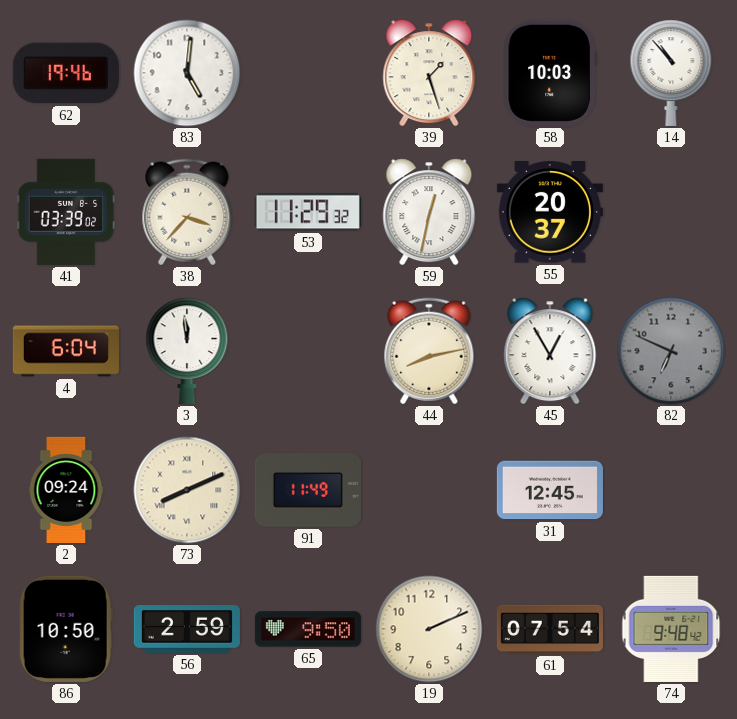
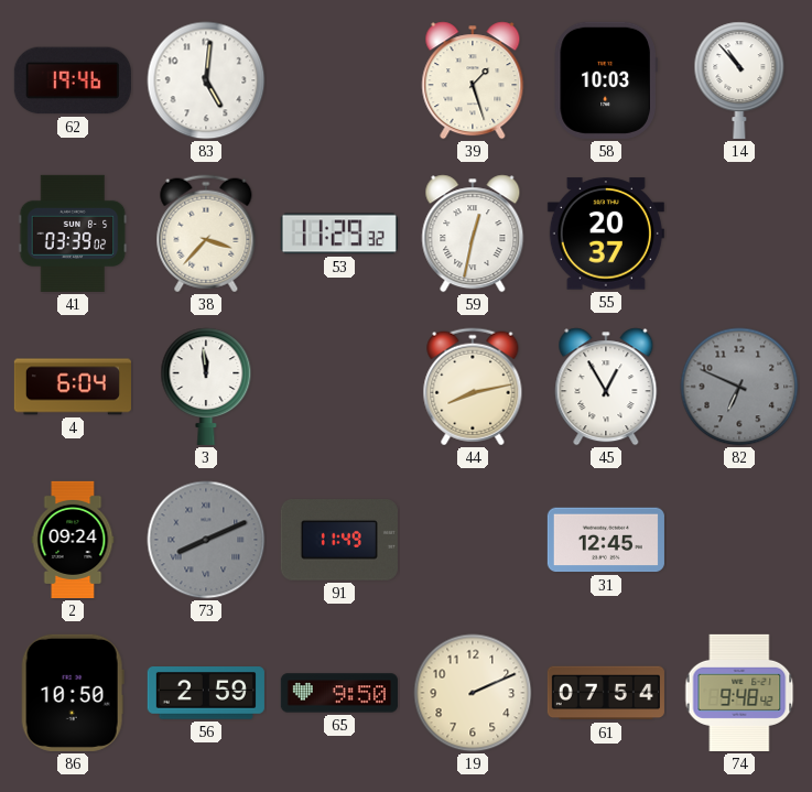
73 dial: cream -> grey (206, 540)
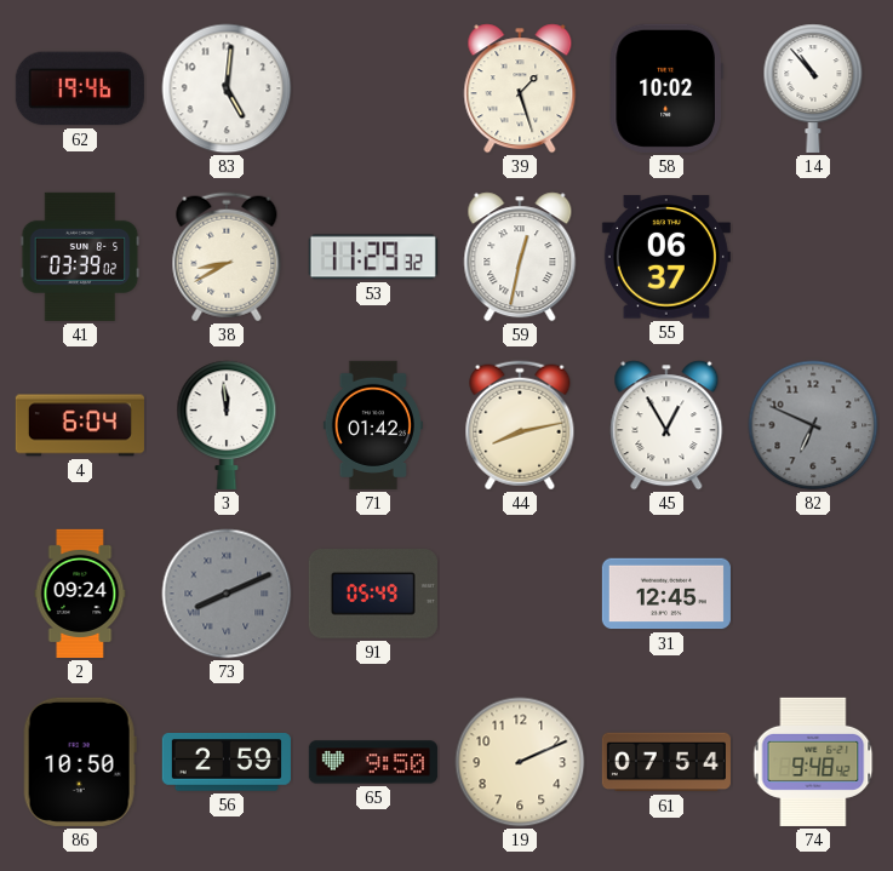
58: 10:03 -> 10:02 (666, 88)
38: 3:37 -> 8:40 (227, 257)
55: 20:37 -> 06:37 (666, 257)
71: none -> 01:42 (373, 425)
91: 11:49 -> 05:49 (373, 594)
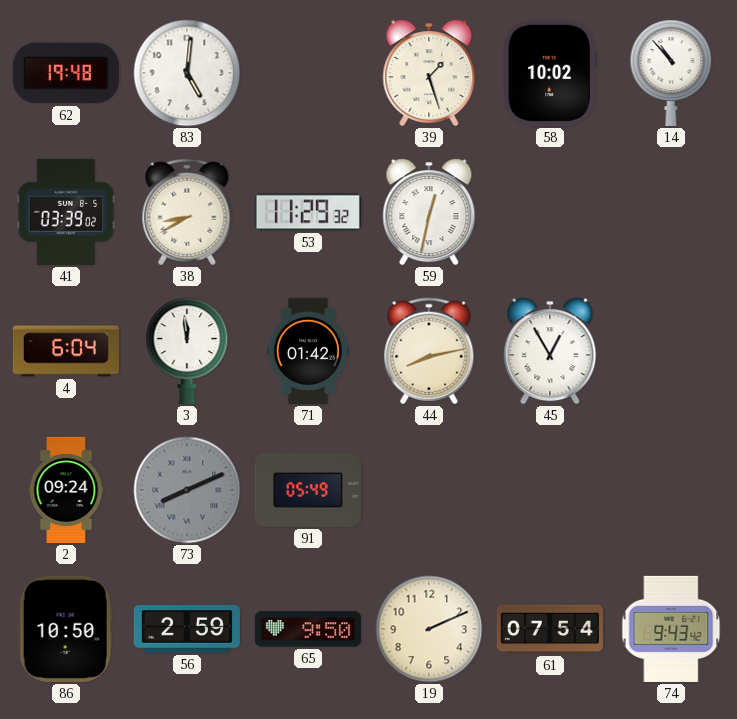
62: 19:46 -> 19:48 (66, 73)
55: 06:37 -> none (666, 257)
82: 6:49 -> none (813, 425)
31: 12:45 -> none (666, 594)
74: 9:48 -> 9:43 (671, 629)
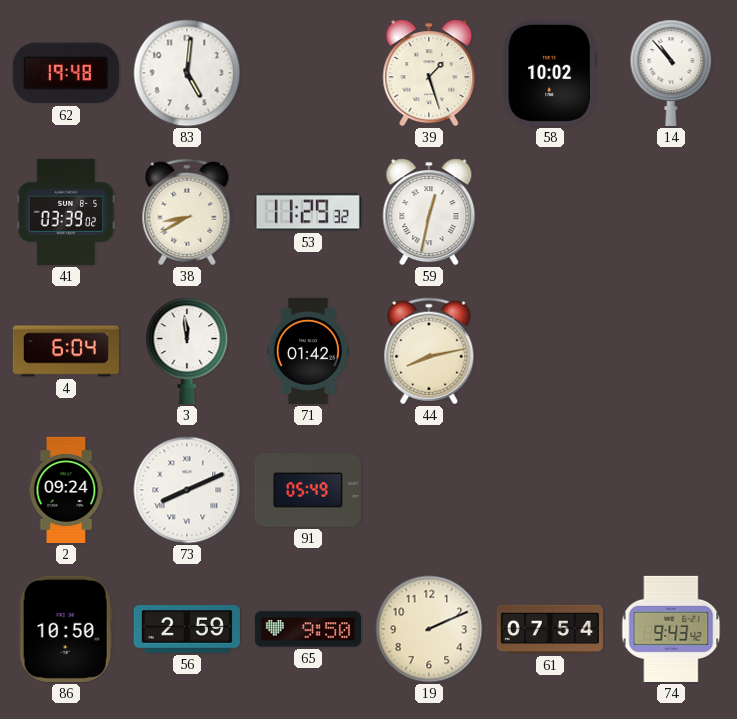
45: 12:55 -> none (550, 351)
73 dial: grey -> white (187, 490)
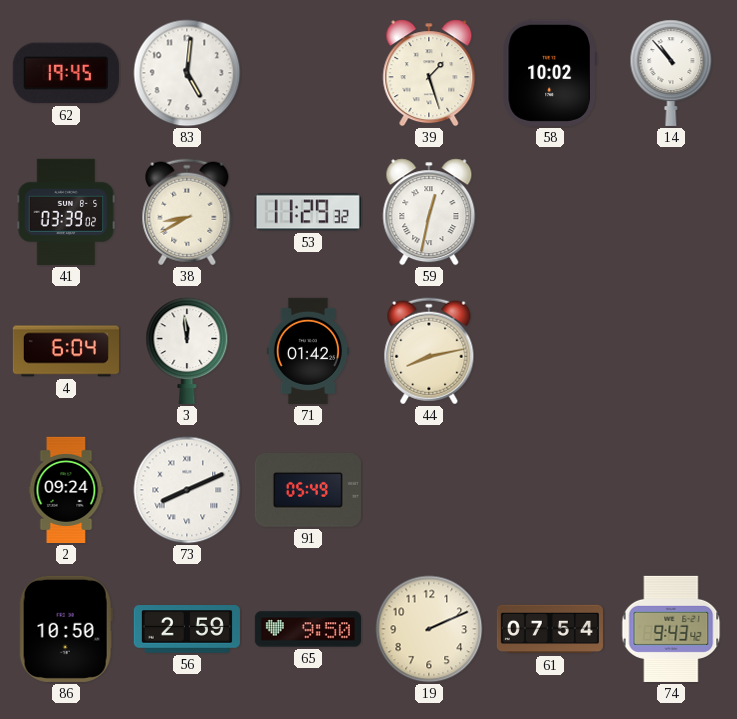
62: 19:48 -> 19:45 (66, 73)
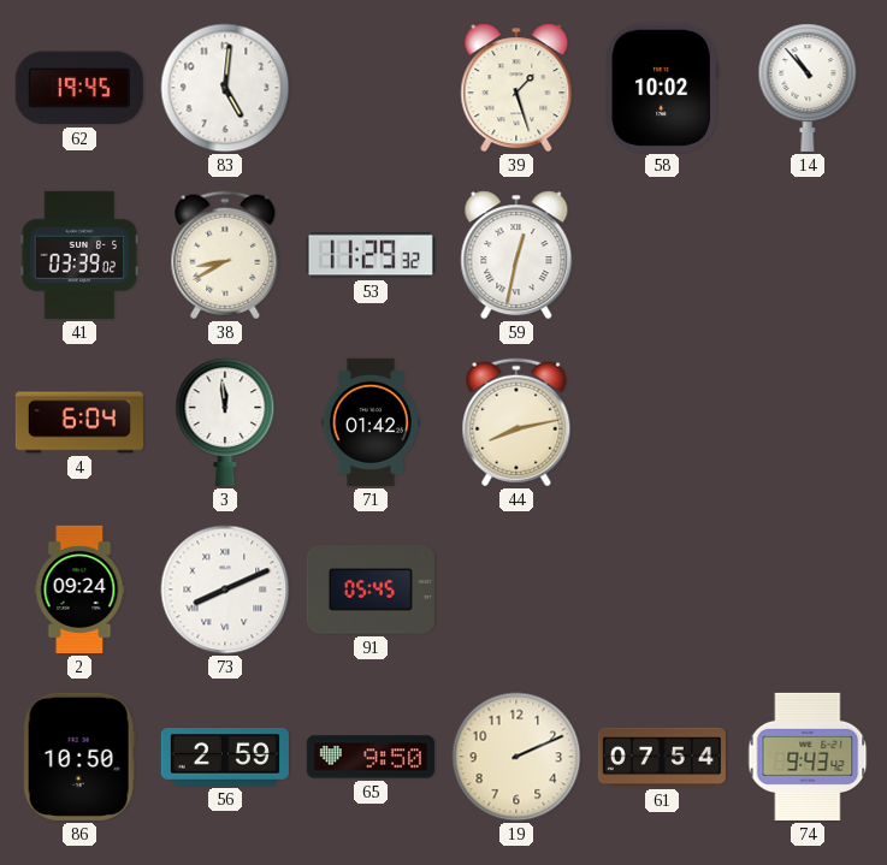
91: 05:49 -> 05:45 (371, 589)
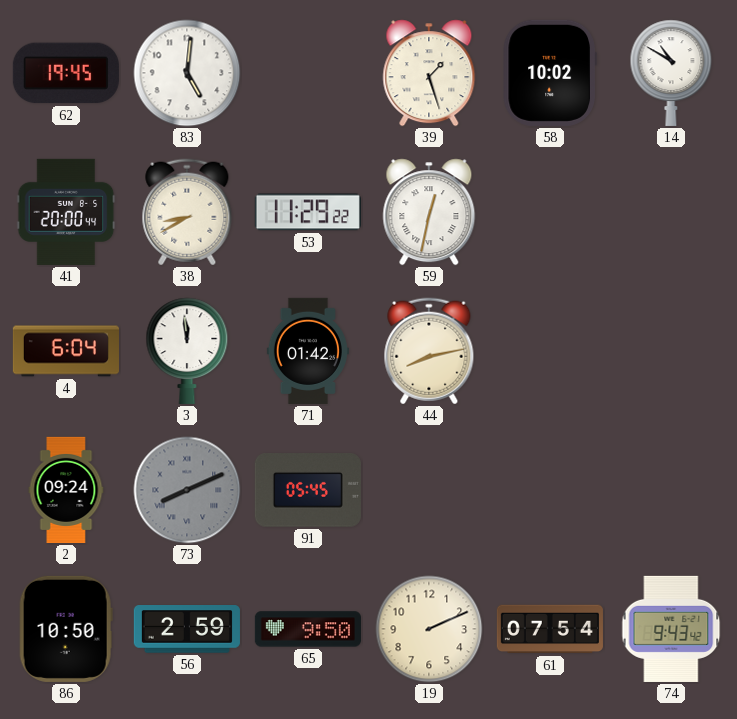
14: 10:53 -> 10:50 (671, 73)
41: 03:39 -> 20:00 (66, 212)
53: 11:29:32 -> 11:29:22 (308, 212)
73 dial: white -> grey (187, 490)
